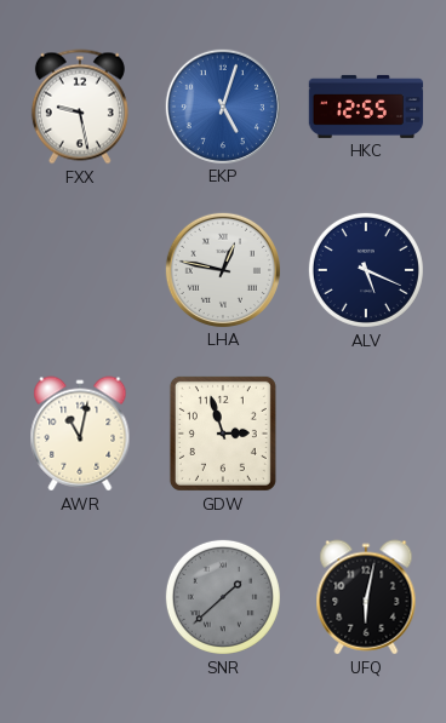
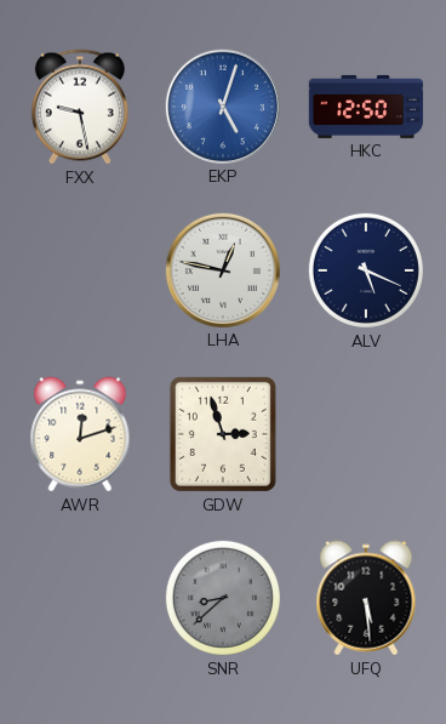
HKC: 12:55 -> 12:50 (366, 107)
AWR: 11:02 -> 12:12 (80, 434)
SNR: 1:38 -> 8:38 (223, 598)
UFQ: 6:02 -> 5:29 (366, 598)
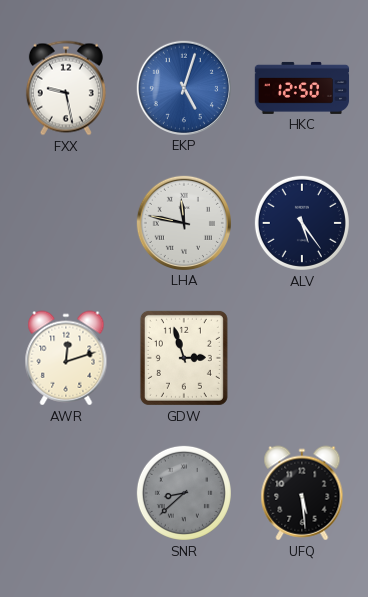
LHA: 12:47 -> 11:47 (183, 222)
ALV: 5:19 -> 5:24 (302, 223)
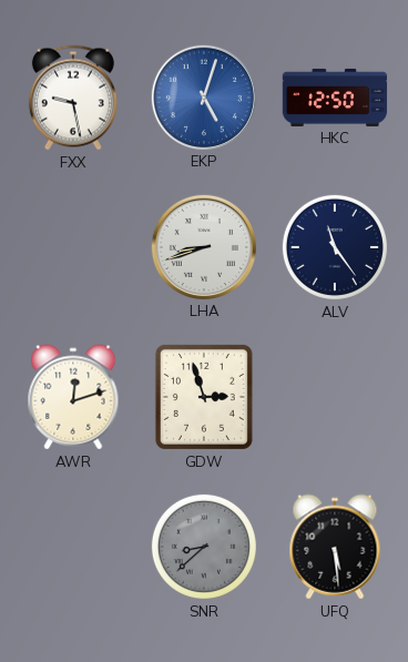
LHA: 11:47 -> 8:42 (203, 246)
ALV: 5:24 -> 11:24 (335, 247)
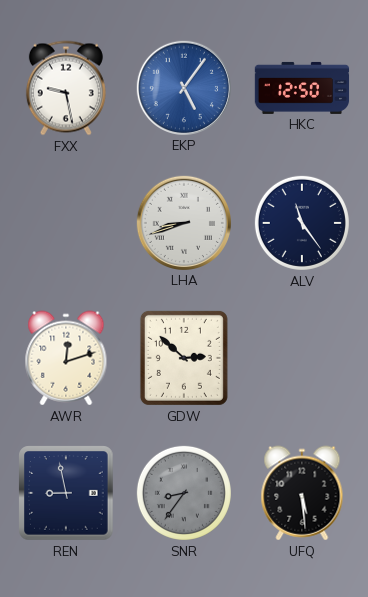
EKP: 5:03 -> 5:06 (183, 87)
GDW: 2:57 -> 2:52 (184, 358)
REN: none -> 8:58 (66, 493)
SNR: 8:38 -> 8:36 (184, 493)
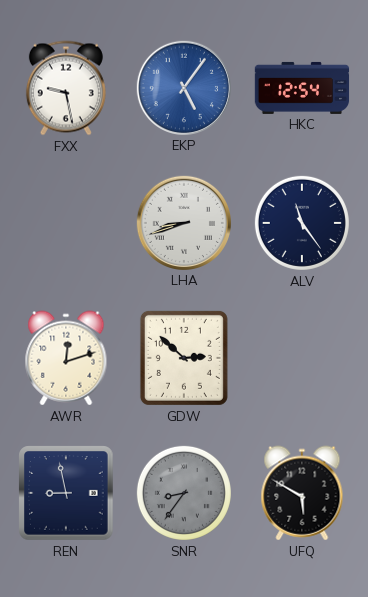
HKC: 12:50 -> 12:54 (302, 88)
UFQ: 5:29 -> 5:50 (302, 493)
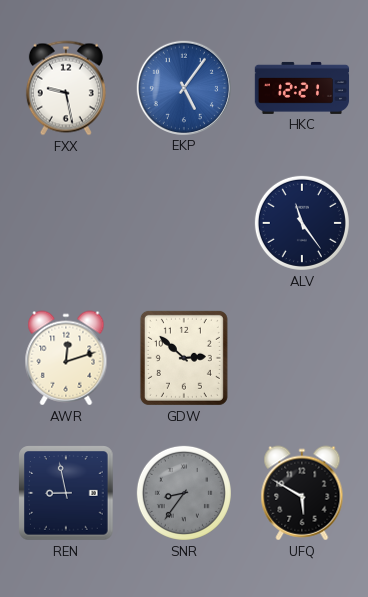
HKC: 12:54 -> 12:21 (302, 88)
LHA: 8:42 -> none (183, 222)
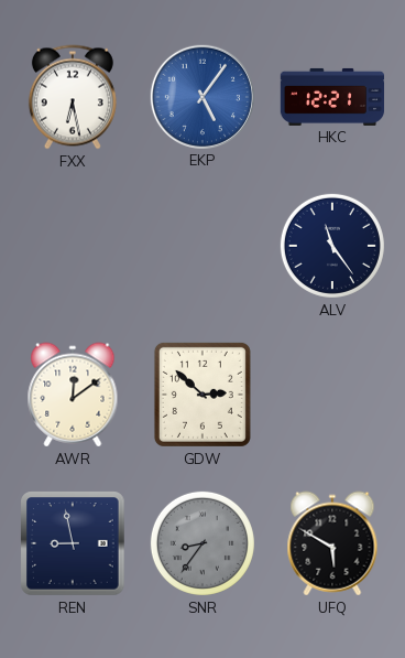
FXX: 9:28 -> 6:28 (73, 97)
AWR: 12:12 -> 12:09 (73, 395)
